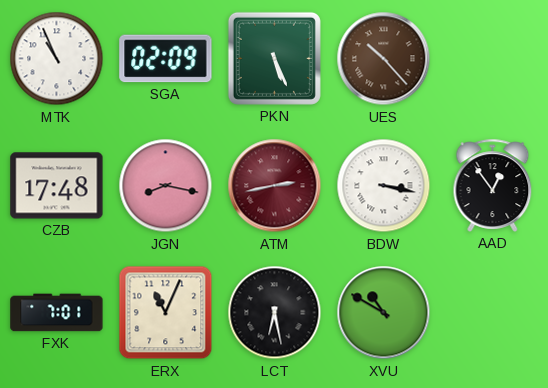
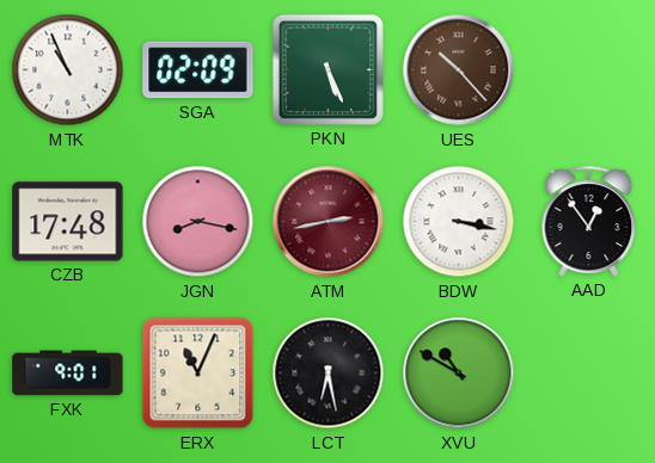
FXK: 7:01 -> 9:01 (68, 374)
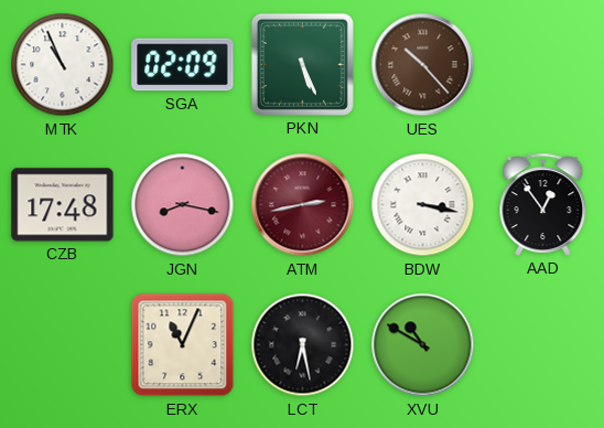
FXK: 9:01 -> none (68, 374)
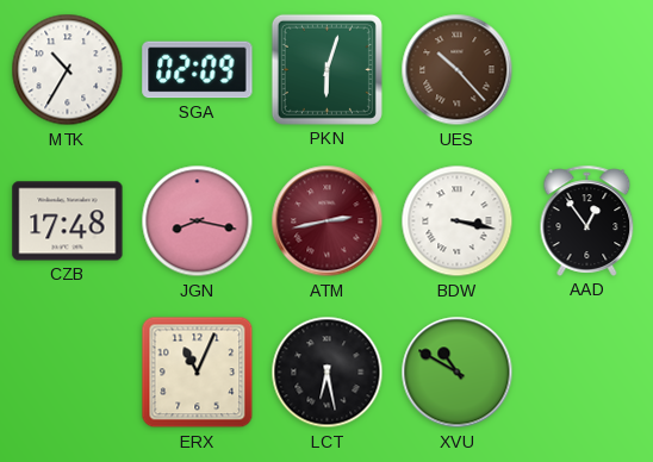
MTK: 10:56 -> 10:35 (68, 70)
PKN: 5:26 -> 6:03 (326, 69)
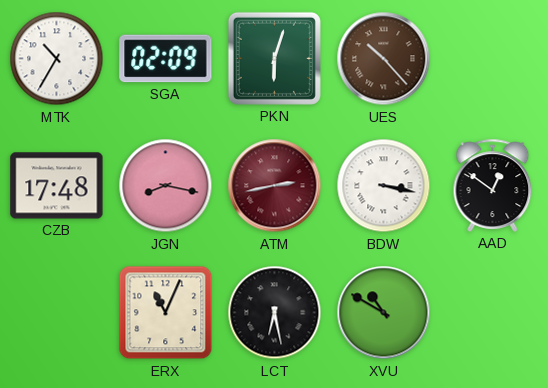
AAD: 12:54 -> 12:51 (493, 185)
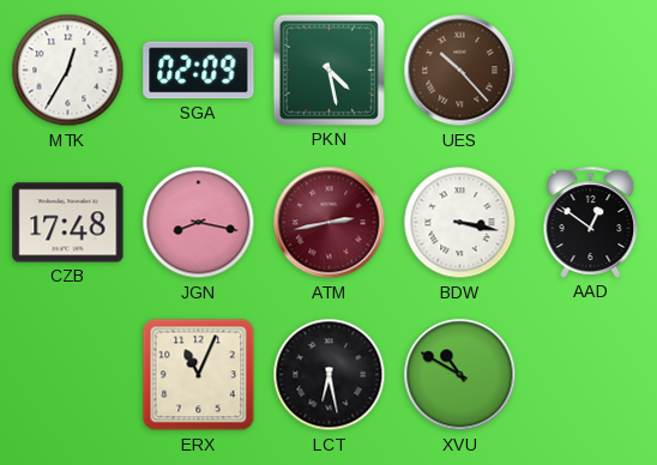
MTK: 10:35 -> 12:35 (68, 71)
PKN: 6:03 -> 4:28 (328, 70)
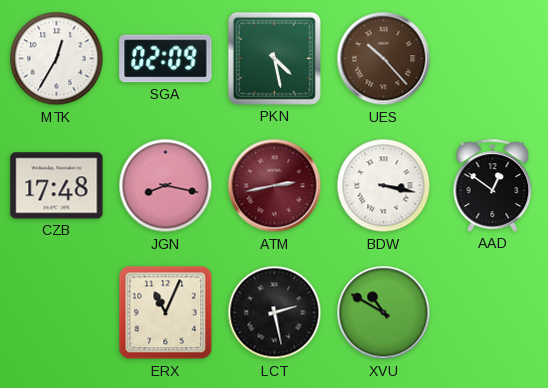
LCT: 6:28 -> 2:28 (275, 313)
